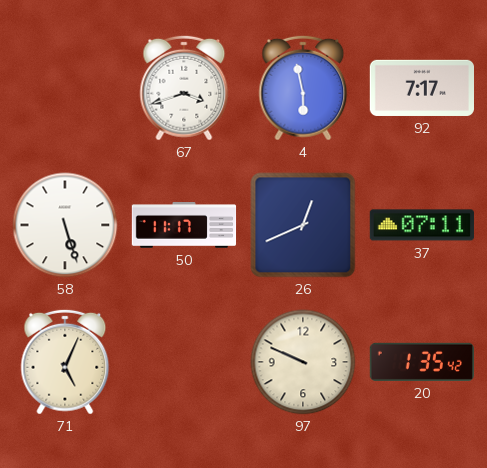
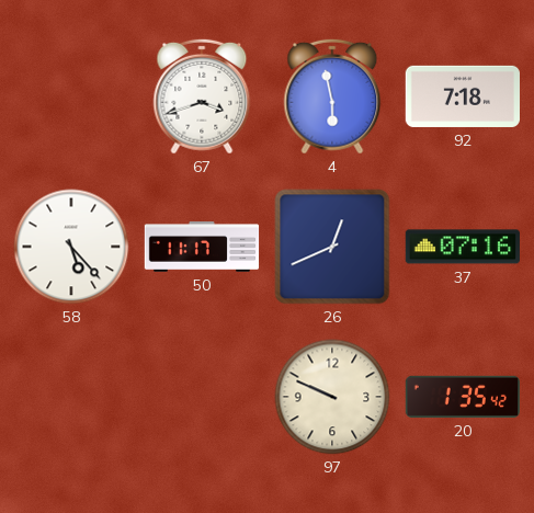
92: 7:17 -> 7:18 (462, 96)
58: 5:27 -> 5:23 (71, 247)
37: 07:11 -> 07:16 (463, 247)
71: 5:04 -> none (65, 362)
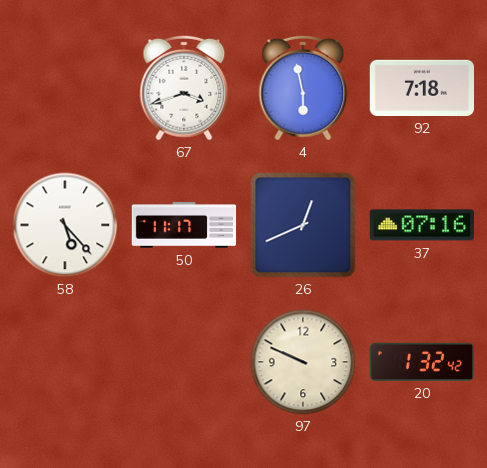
20: 1:35 -> 1:32 (422, 362)
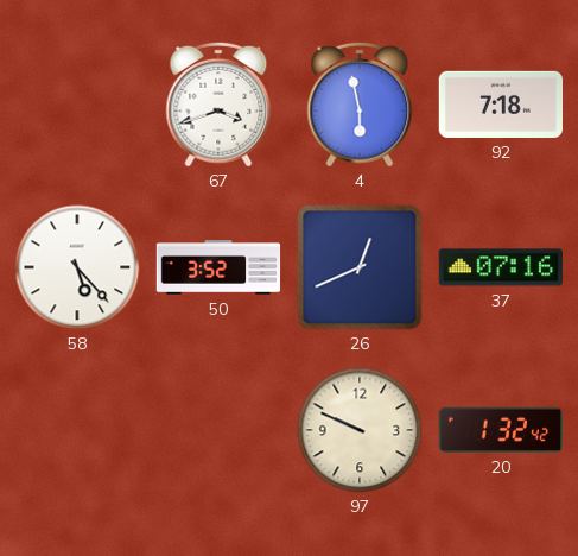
50: 11:17 -> 3:52 (218, 267)
